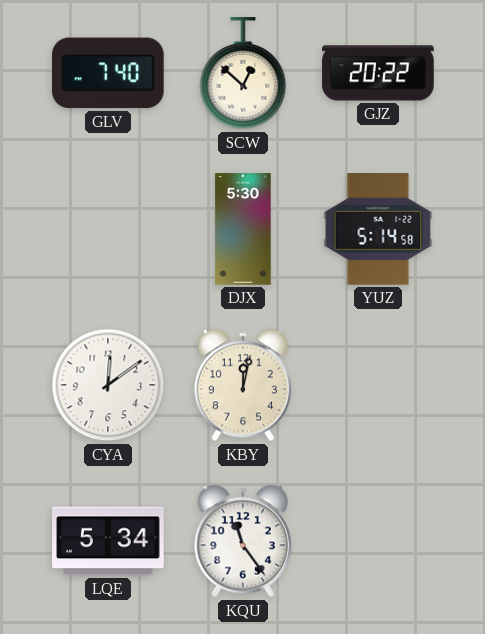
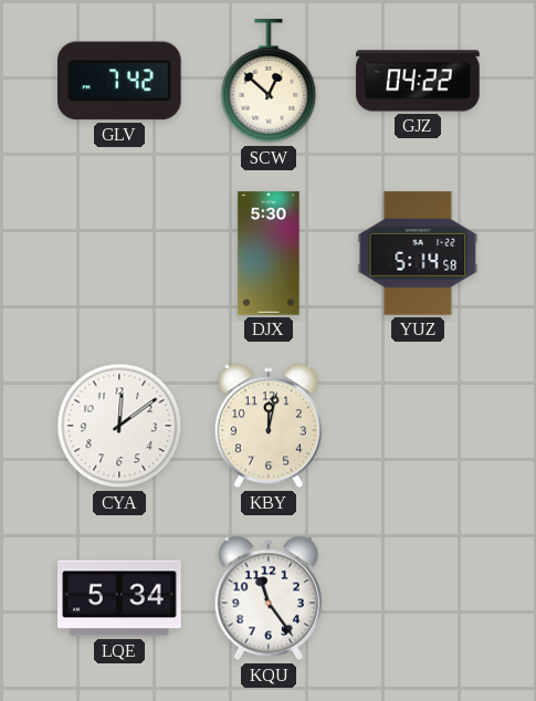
GLV: 7:40 -> 7:42 (120, 81)
GJZ: 20:22 -> 04:22 (418, 81)
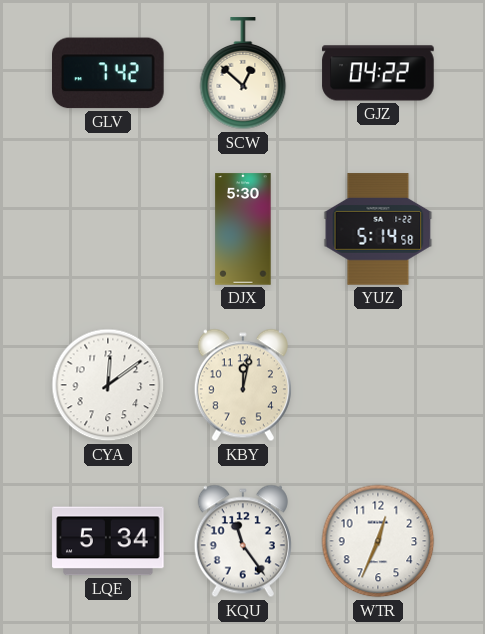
WTR: none -> 12:34 (378, 541)
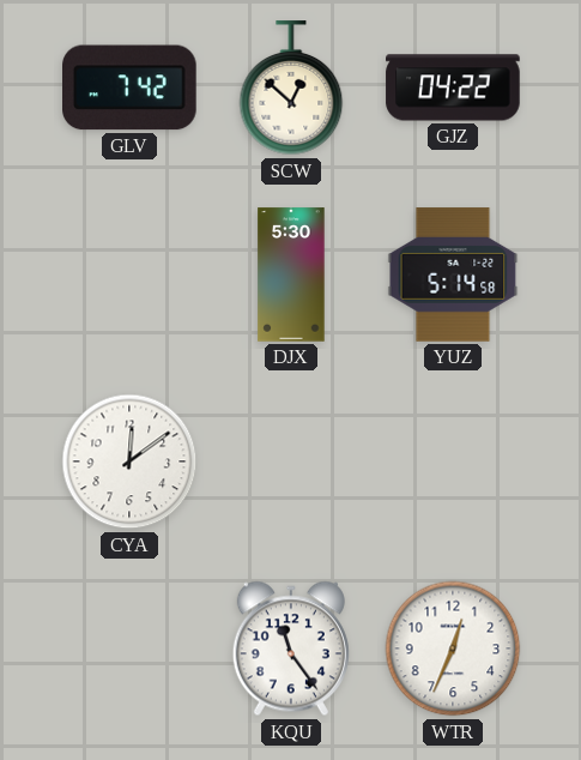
KBY: 12:02 -> none (243, 385)
LQE: 5:34 -> none (108, 541)
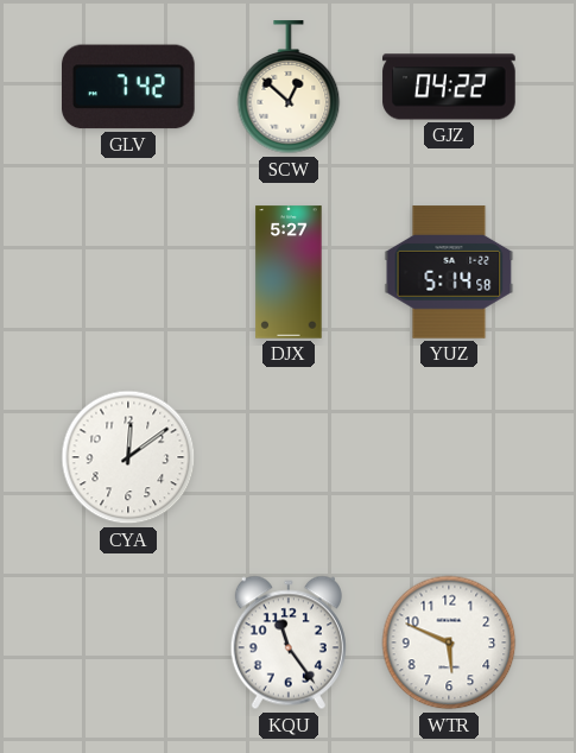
DJX: 5:30 -> 5:27 (289, 272)
WTR: 12:34 -> 5:49 (449, 643)
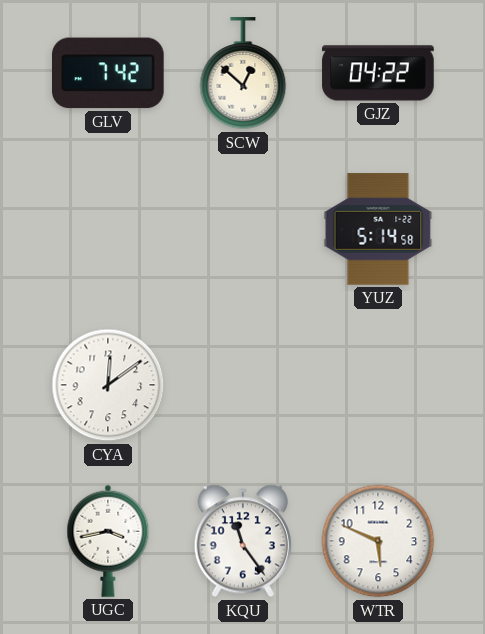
DJX: 5:27 -> none (289, 272)
UGC: none -> 3:43 (108, 541)
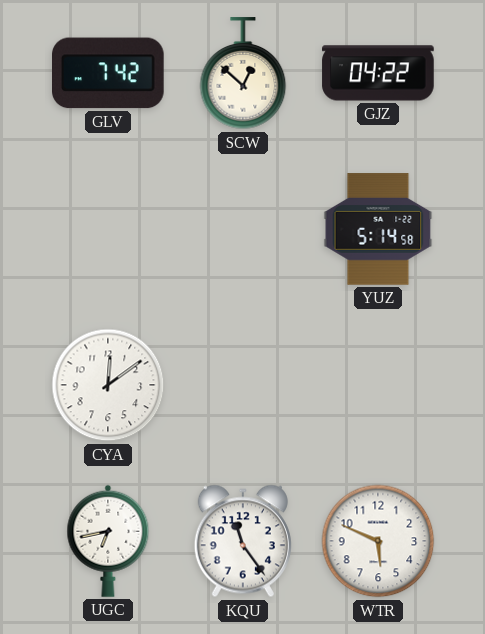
UGC: 3:43 -> 6:43 (108, 541)
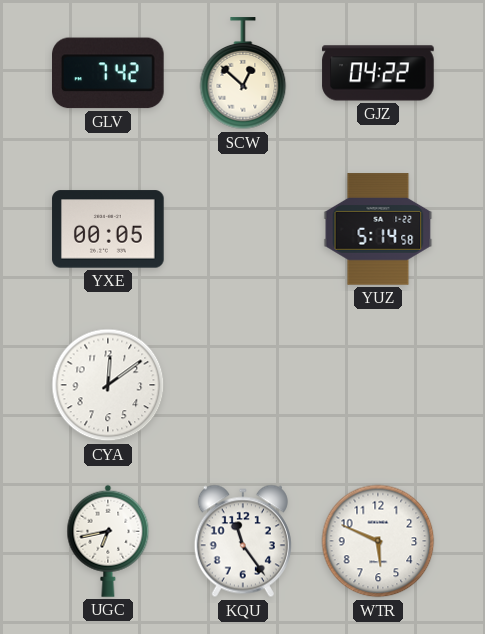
YXE: none -> 00:05 (108, 229)
